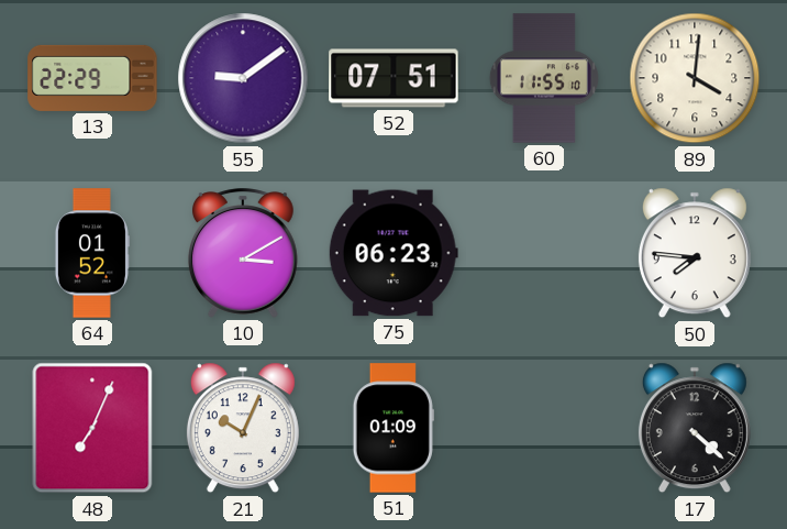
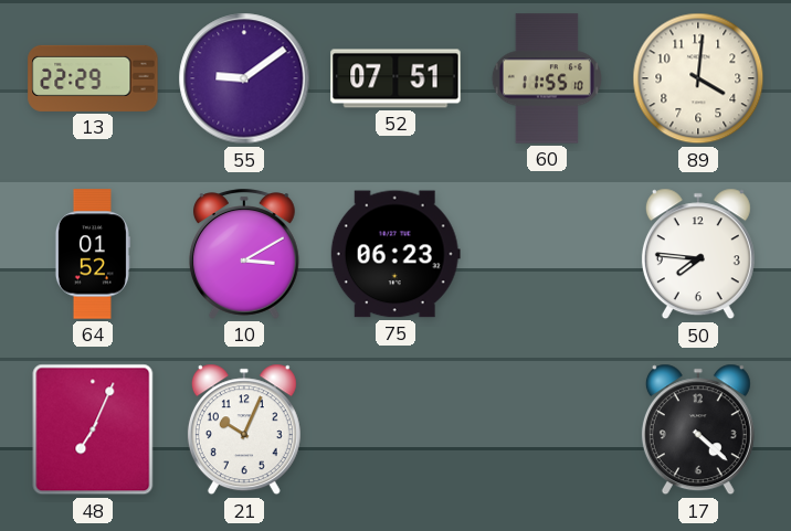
51: 01:09 -> none (393, 428)
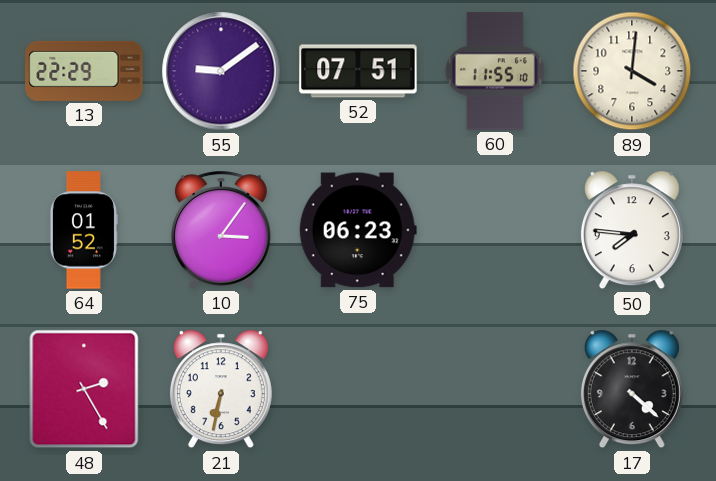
10: 3:10 -> 3:06 (221, 230)
48: 7:04 -> 2:25 (84, 389)
21: 10:04 -> 6:32 (221, 389)
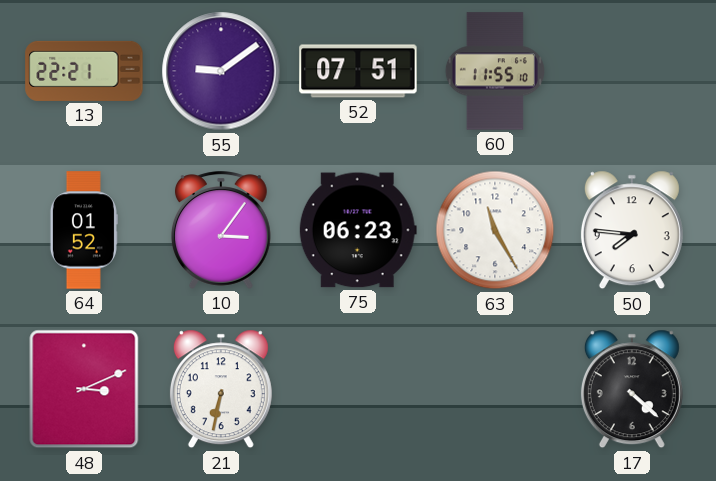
13: 22:29 -> 22:21 (84, 71)
89: 4:01 -> none (632, 71)
63: none -> 11:25 (495, 230)
48: 2:25 -> 3:11 (84, 389)
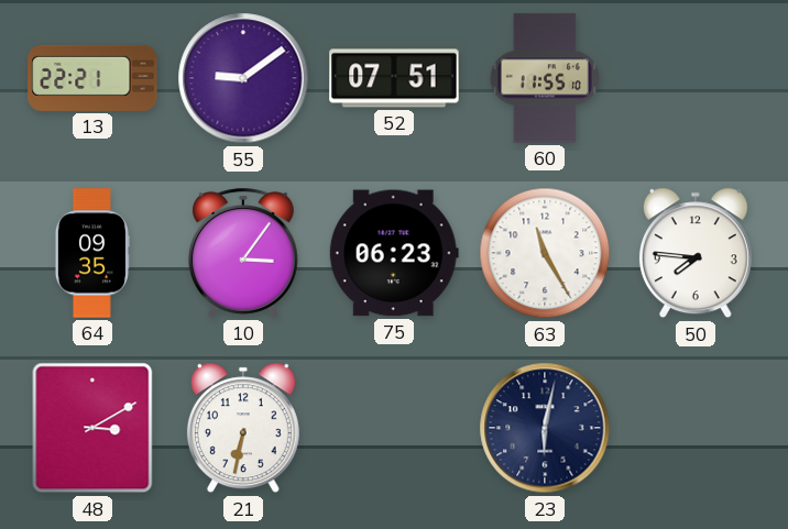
64: 01:52 -> 09:35 (91, 253)
48: 3:11 -> 3:10 (92, 428)
23: none -> 6:02 (545, 428)
17: 4:22 -> none (632, 389)
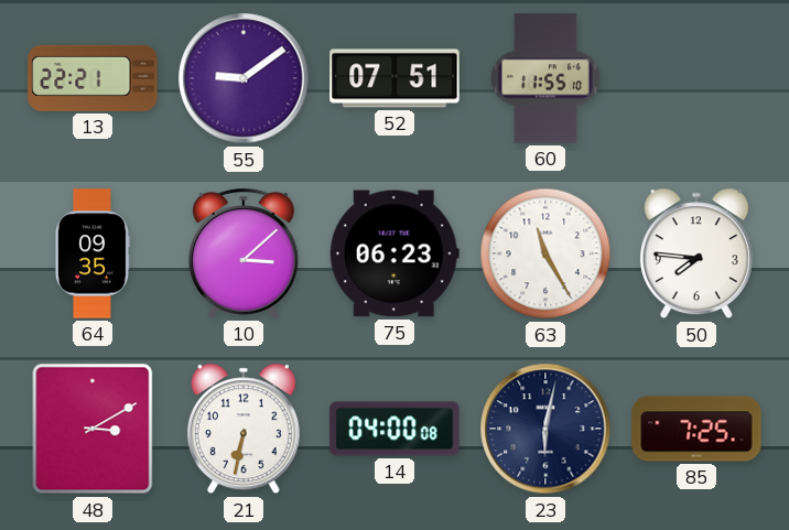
10: 3:06 -> 3:08 (244, 253)
14: none -> 04:00 (394, 429)
85: none -> 7:25 (696, 429)
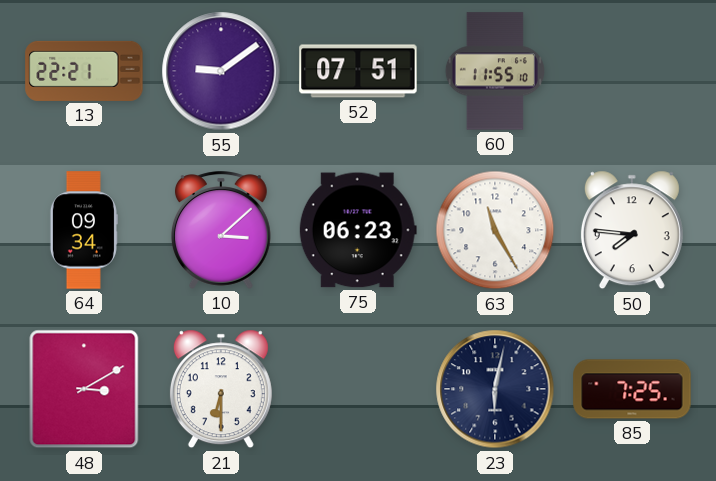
64: 09:35 -> 09:34 (83, 230)
21: 6:32 -> 6:30 (221, 389)
14: 04:00 -> none (394, 429)
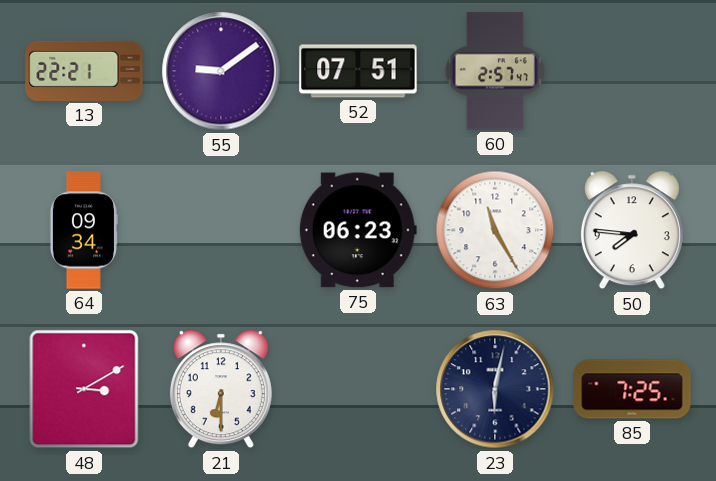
60: 11:55 -> 2:57 (495, 71)
10: 3:08 -> none (221, 230)
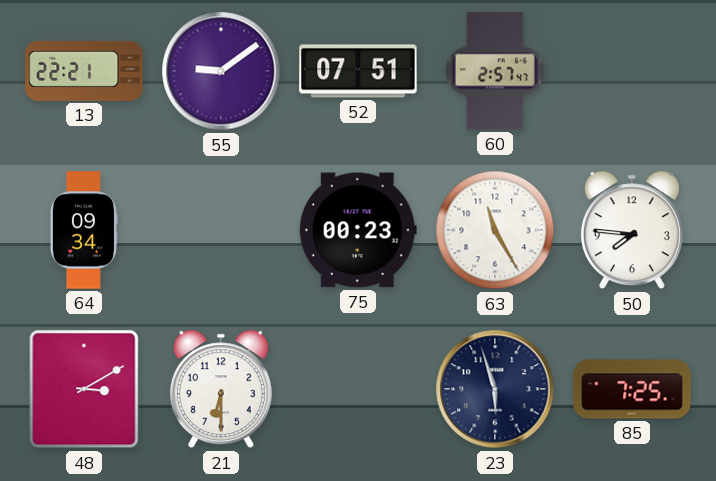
75: 06:23 -> 00:23 (358, 230)
23: 6:02 -> 5:57 (495, 389)
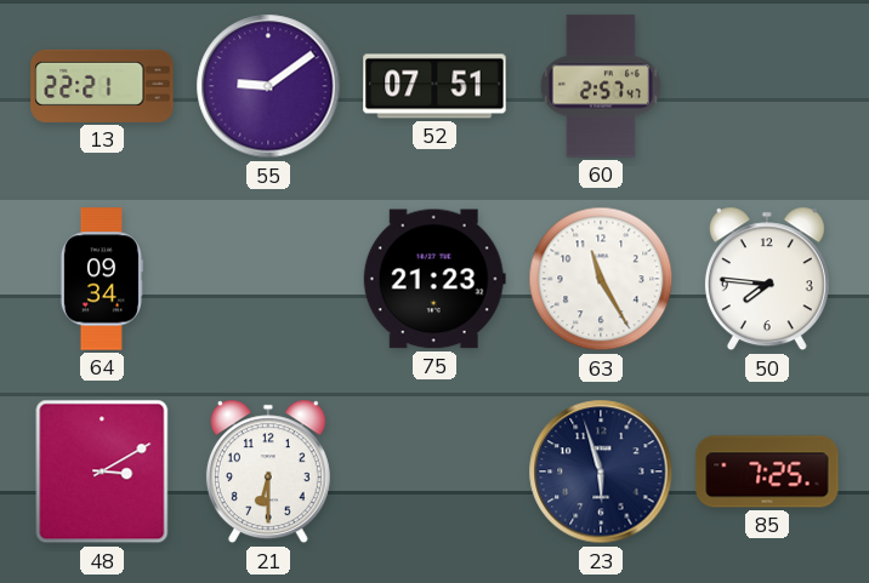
75: 00:23 -> 21:23 (434, 279)
